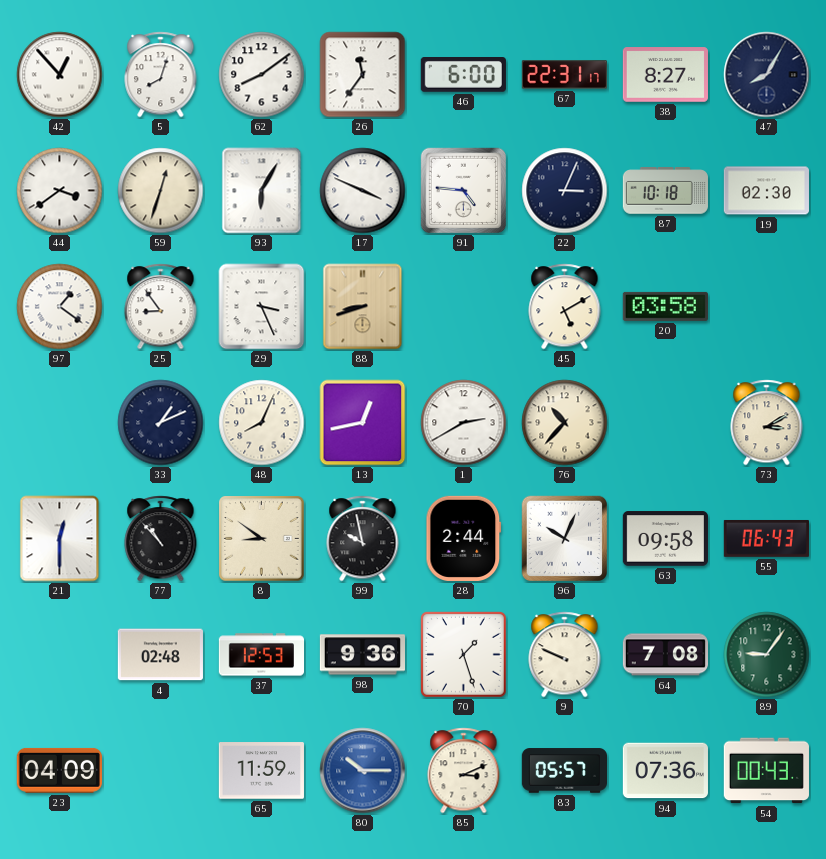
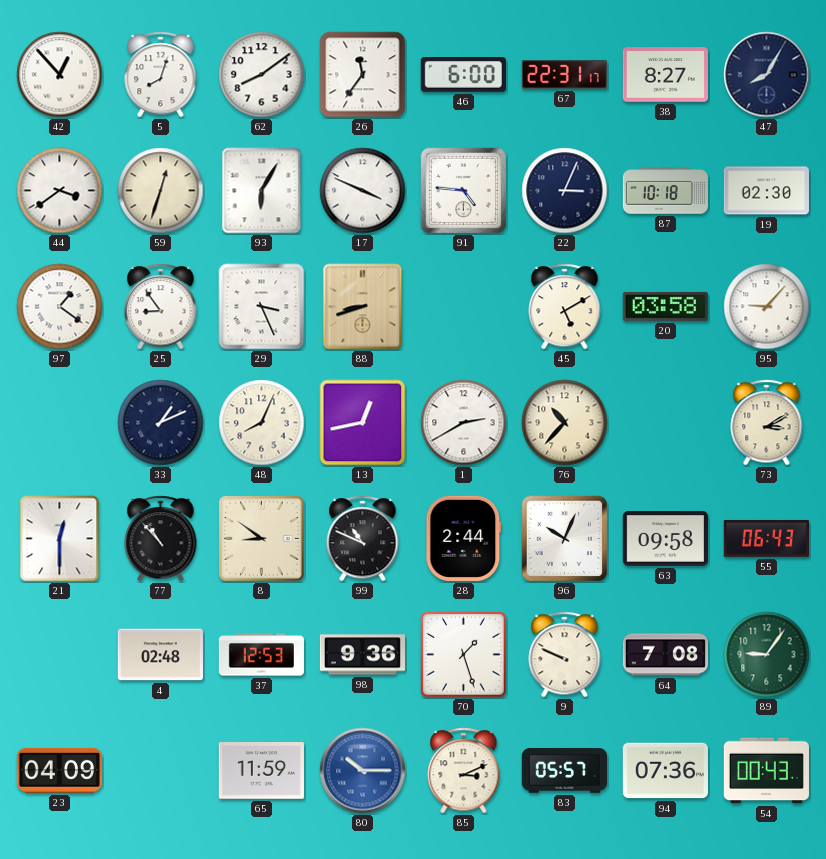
95: none -> 9:07 (767, 307)
99: 9:58 -> 10:49 (363, 539)
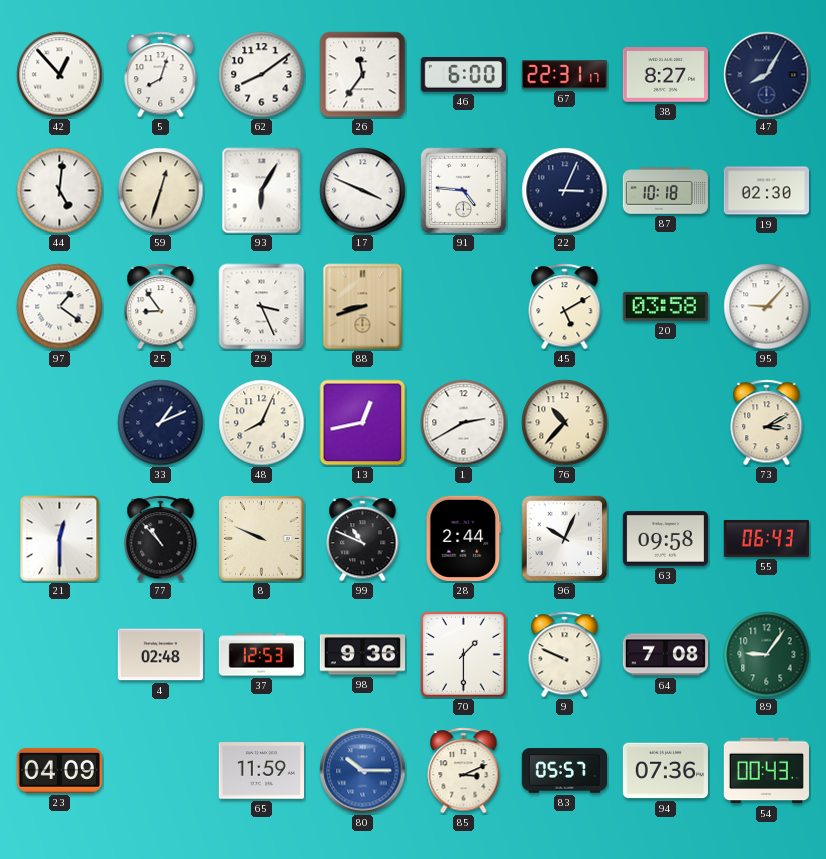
44: 3:39 -> 5:01 (60, 191)
8: 8:51 -> 9:49 (262, 539)
70: 1:27 -> 1:30 (464, 655)
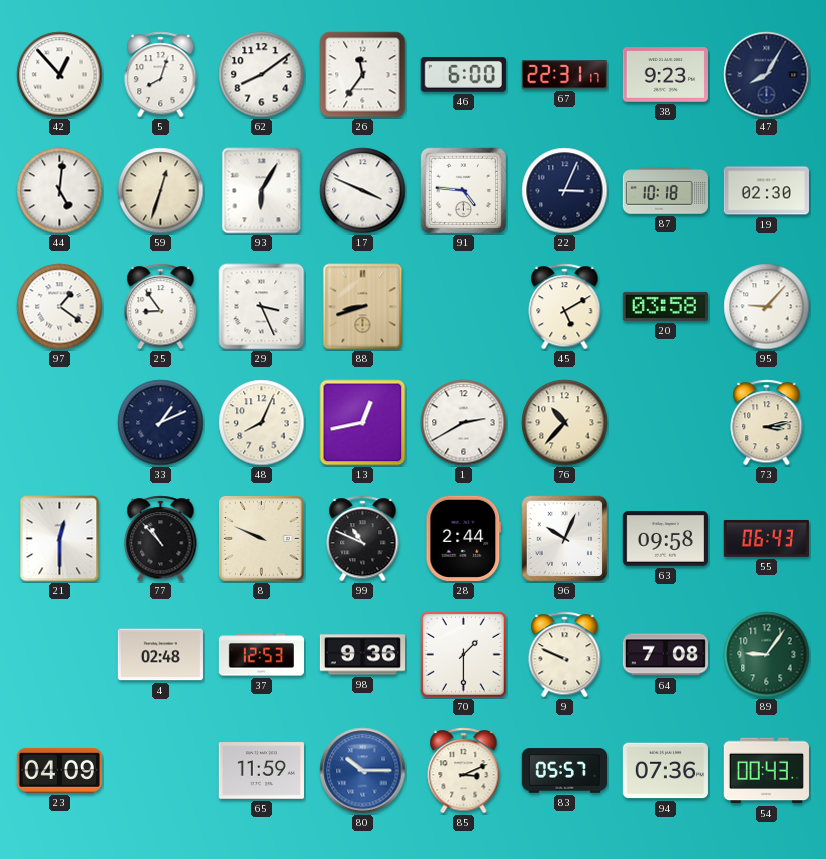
38: 8:27 -> 9:23 (665, 75)
73: 3:10 -> 3:13 (767, 423)
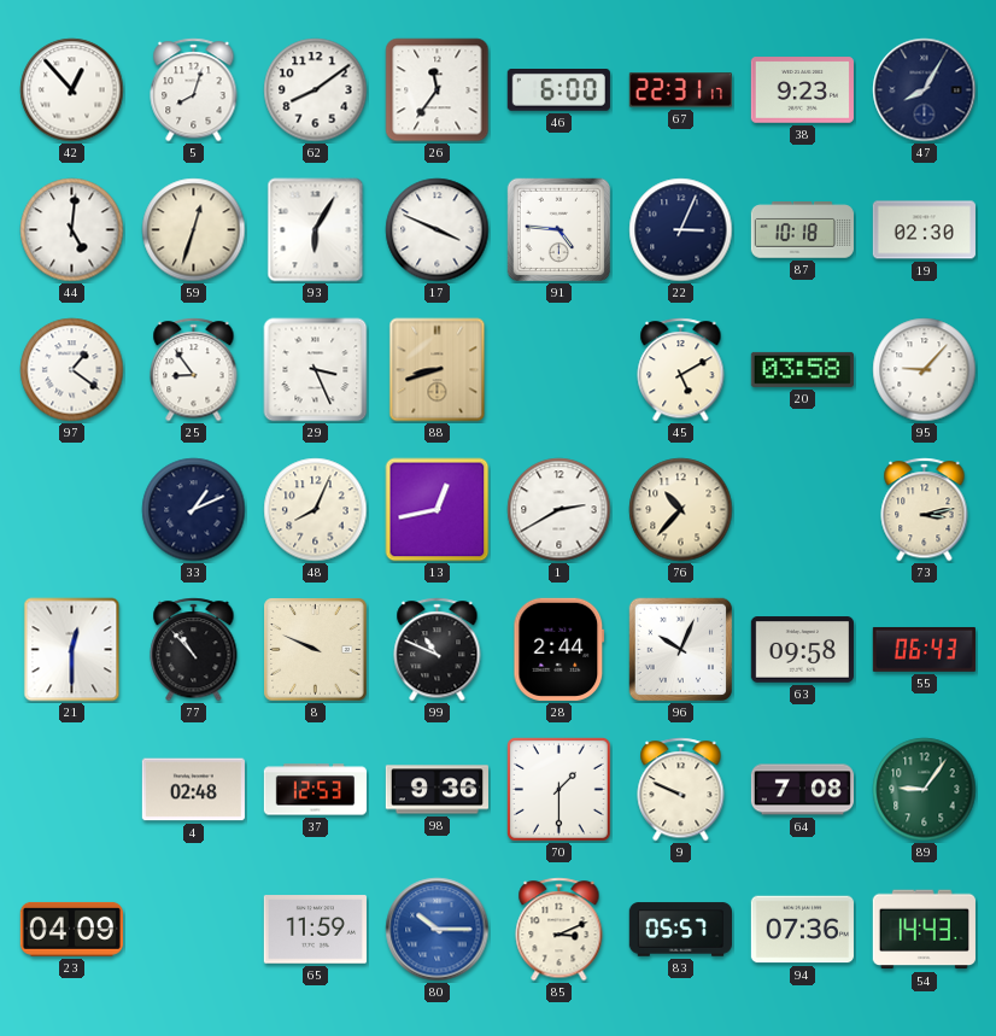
54: 00:43 -> 14:43 (924, 930)
